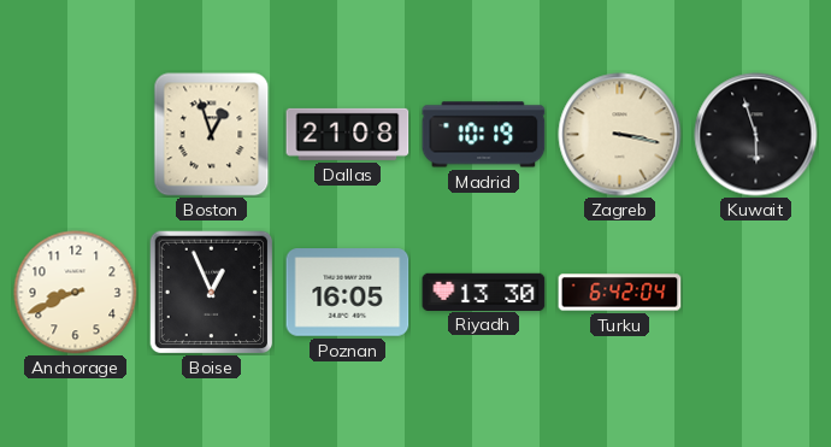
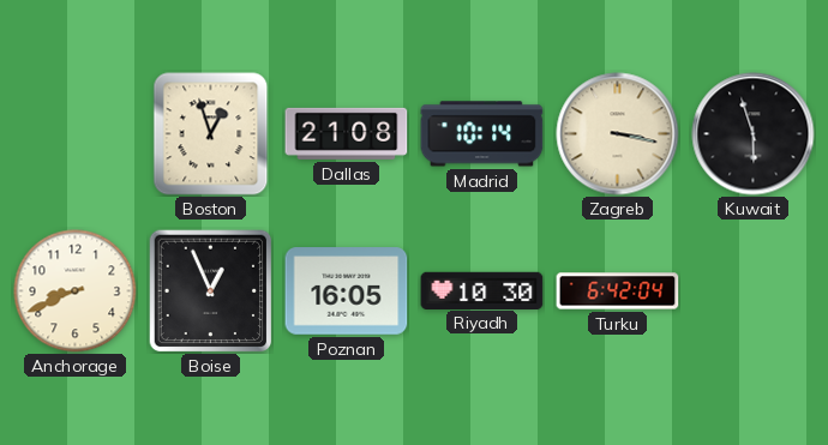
Madrid: 10:19 -> 10:14 (482, 134)
Riyadh: 13:30 -> 10:30 (482, 290)
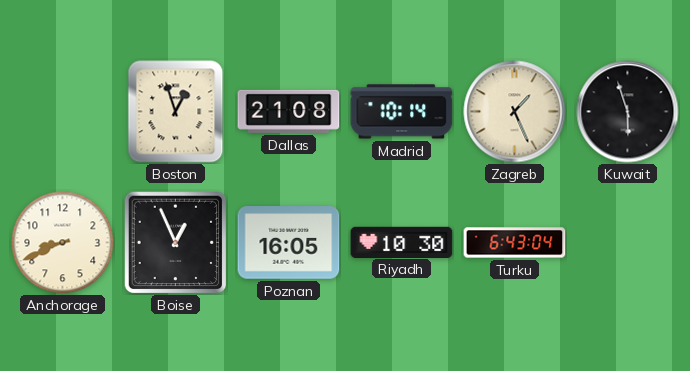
Zagreb: 3:17 -> 1:26 (515, 112)
Turku: 6:42 -> 6:43 (515, 243)
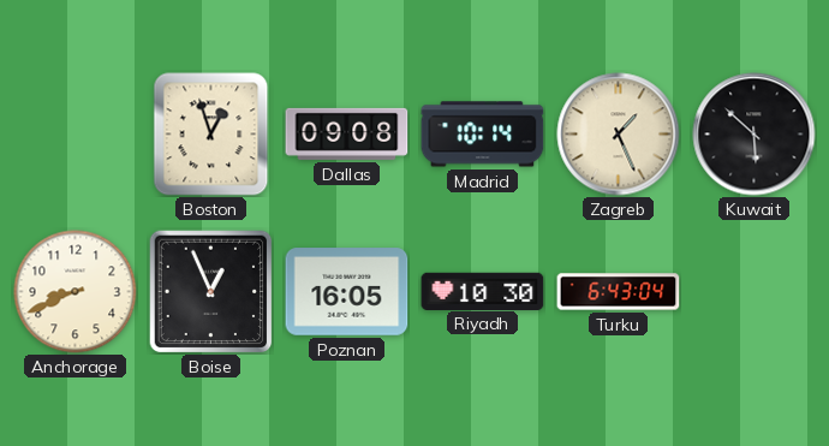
Dallas: 21:08 -> 09:08 (347, 133)
Kuwait: 5:57 -> 5:52 (755, 135)
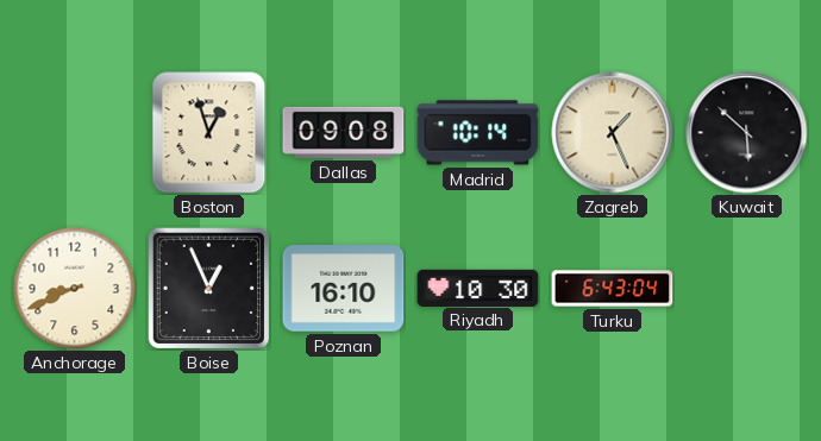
Poznan: 16:05 -> 16:10 (344, 289)
